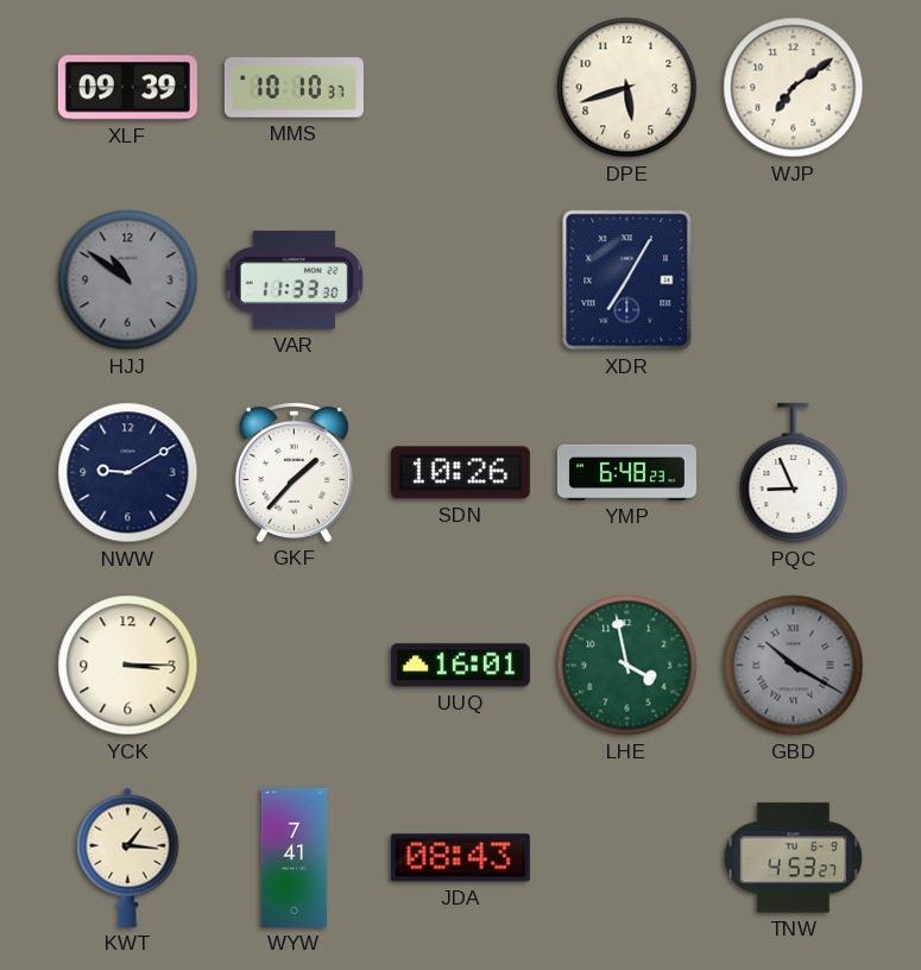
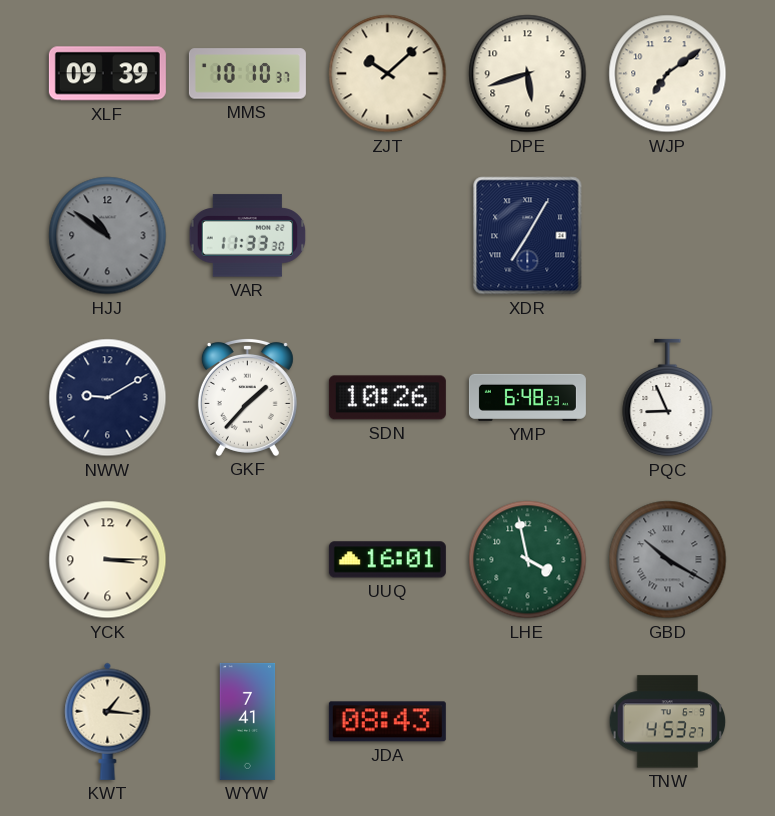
ZJT: none -> 10:08 (388, 74)
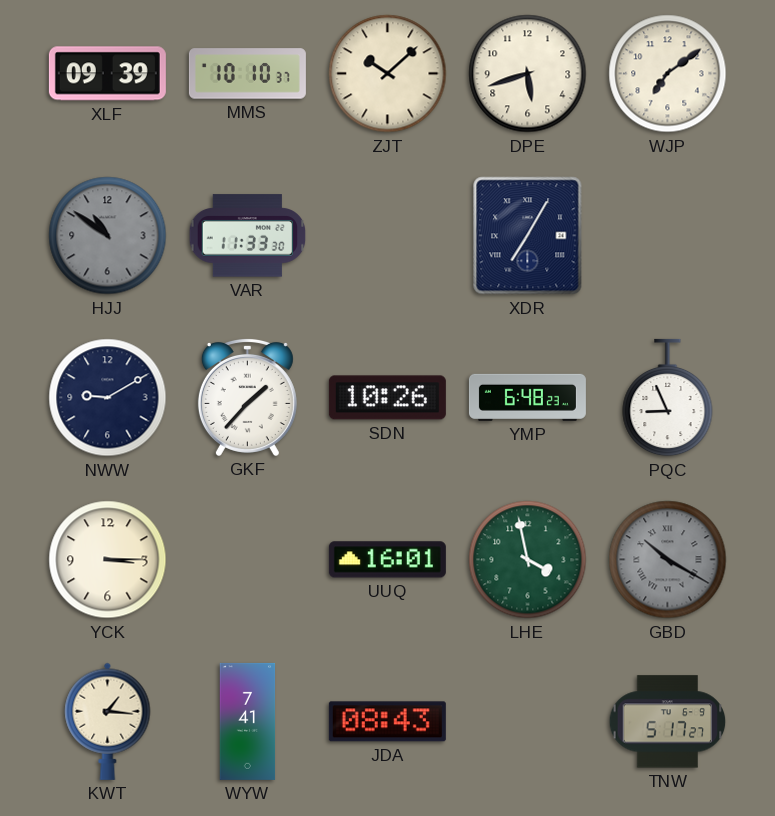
TNW: 4:53 -> 5:17 (668, 722)
